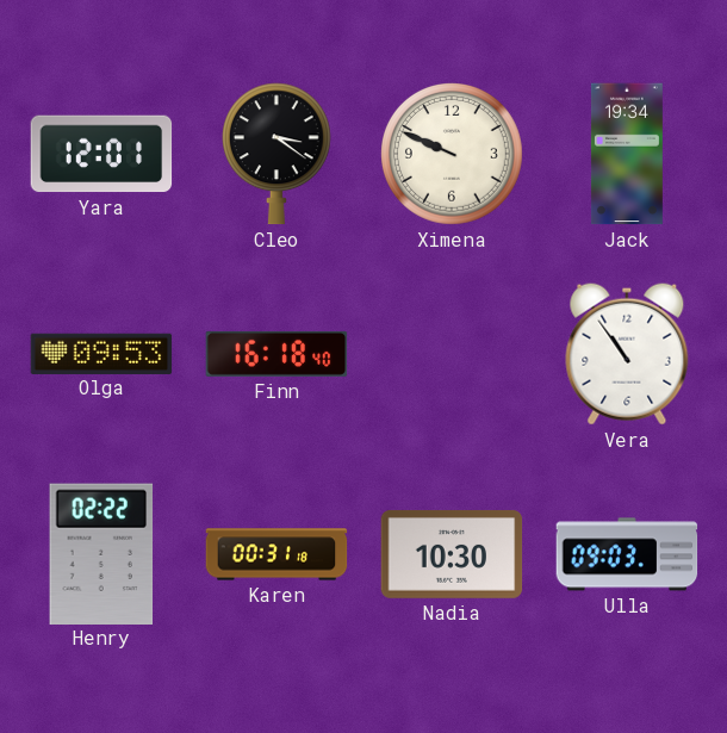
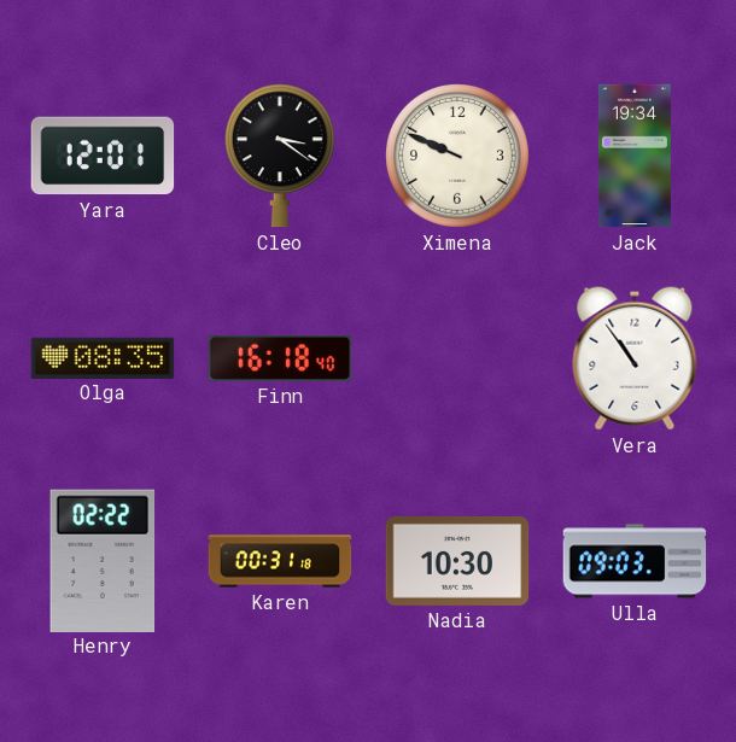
Olga: 09:53 -> 08:35 (103, 357)
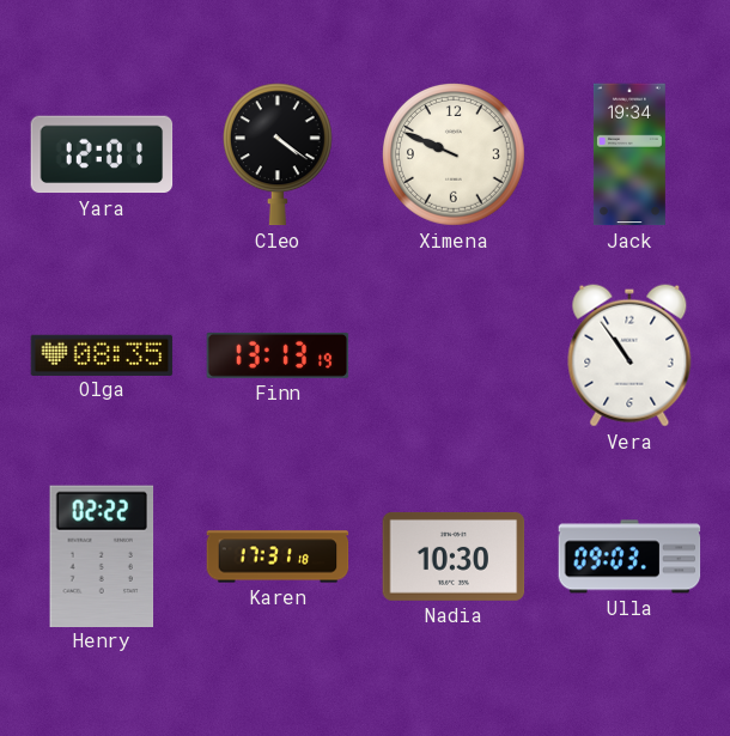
Cleo: 3:21 -> 4:21 (278, 154)
Finn: 16:18 -> 13:13 (278, 355)
Karen: 00:31 -> 17:31 (278, 556)
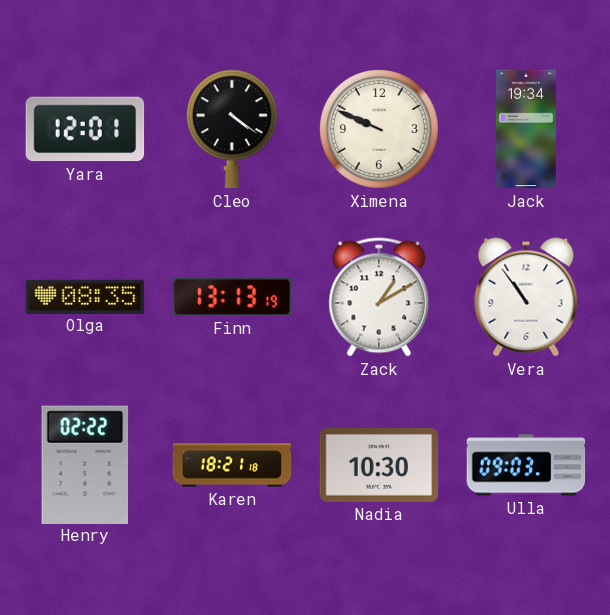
Zack: none -> 1:10 (379, 297)
Karen: 17:31 -> 18:21 (232, 465)
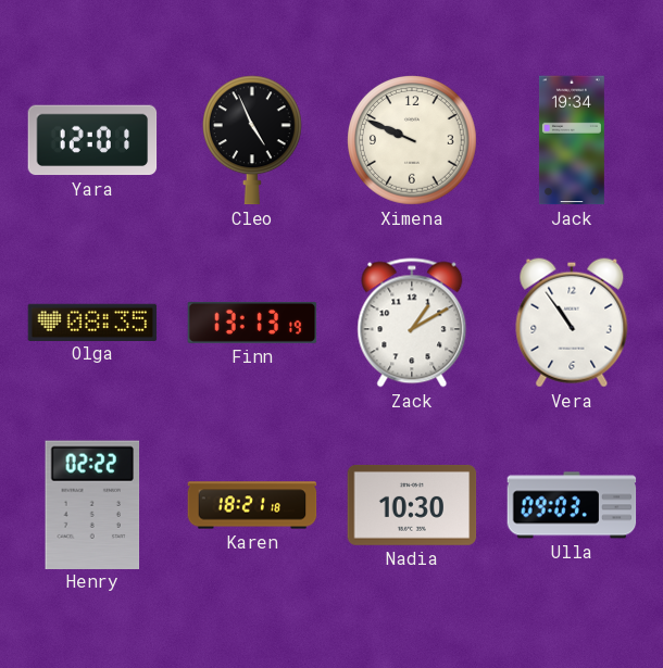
Cleo: 4:21 -> 4:56 (252, 140)
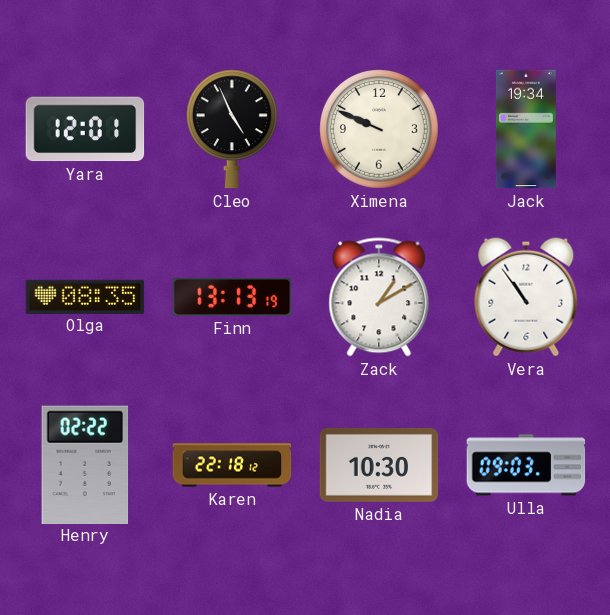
Karen: 18:21 -> 22:18 (232, 465)
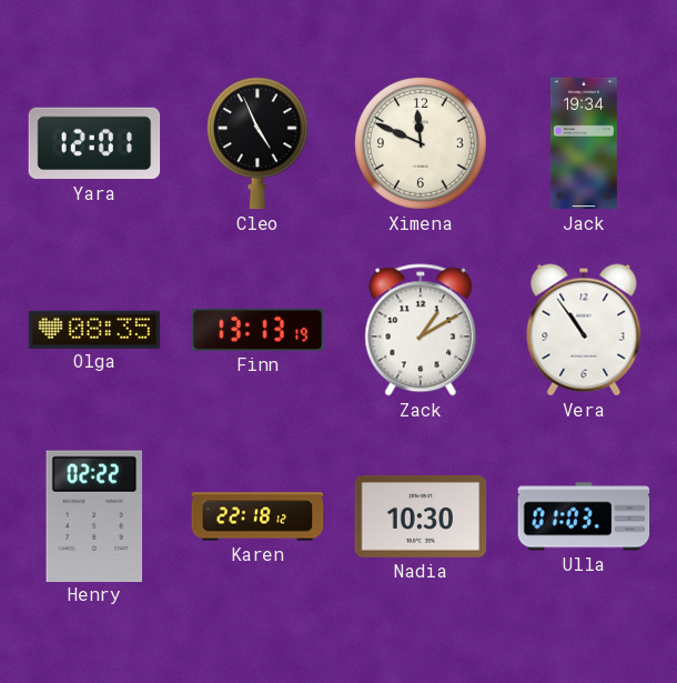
Ximena: 9:49 -> 11:49 (422, 144)
Ulla: 09:03 -> 01:03 (584, 516)
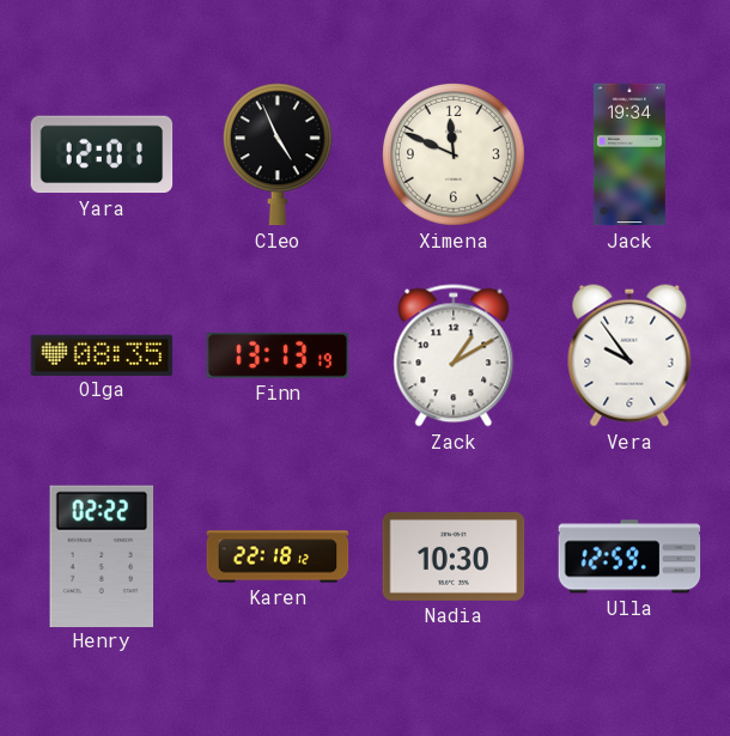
Vera: 10:54 -> 9:54 (629, 355)
Ulla: 01:03 -> 12:59 (629, 556)
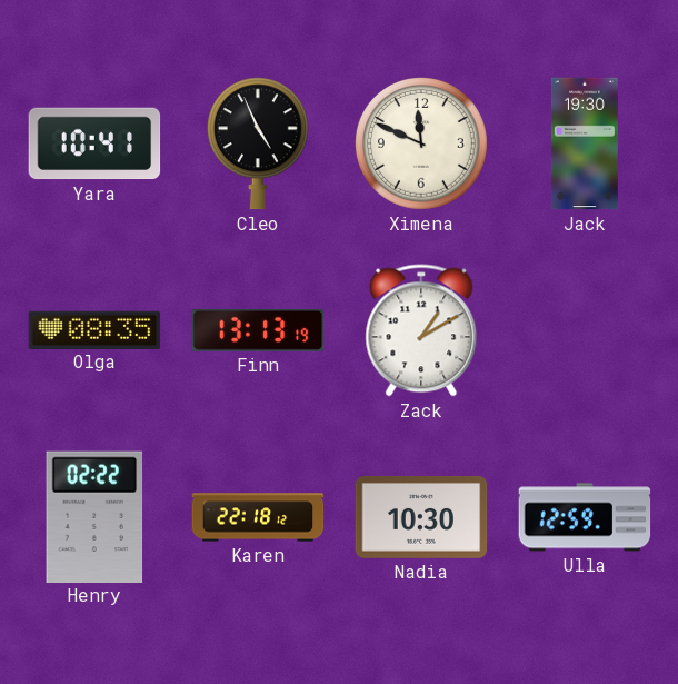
Yara: 12:01 -> 10:41 (94, 143)
Jack: 19:34 -> 19:30 (585, 143)
Vera: 9:54 -> none (629, 355)
